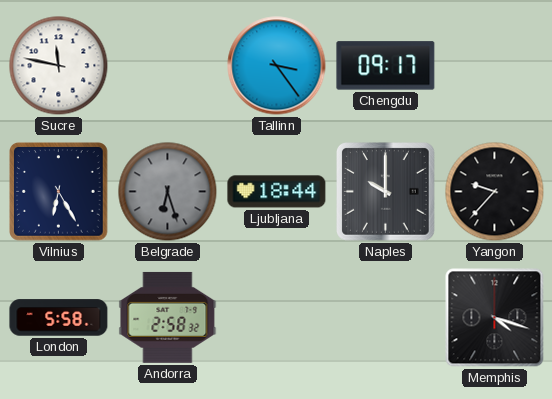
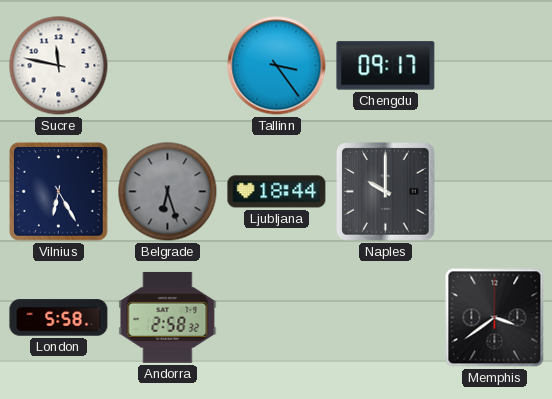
Yangon: 9:37 -> none (495, 192)
Memphis: 4:18 -> 3:39 (495, 318)
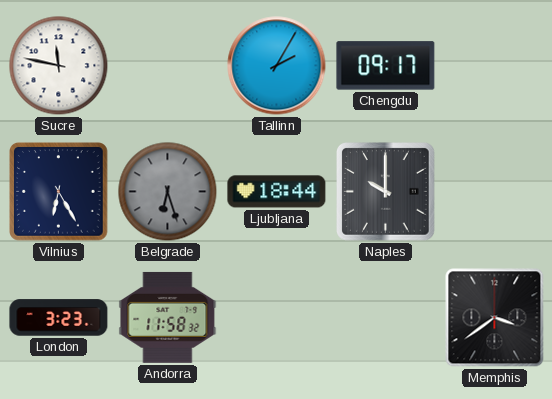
Tallinn: 3:24 -> 2:05 (277, 66)
London: 5:58 -> 3:23 (59, 318)
Andorra: 2:58 -> 11:58 (168, 317)
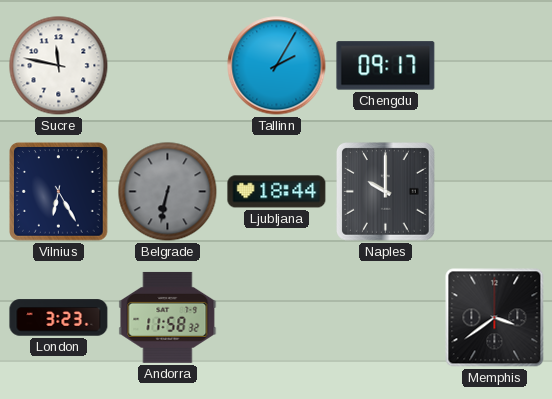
Belgrade: 6:27 -> 6:32 (168, 192)
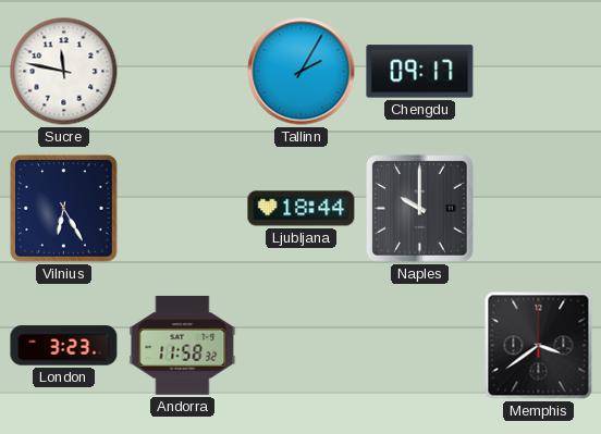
Belgrade: 6:32 -> none (168, 192)
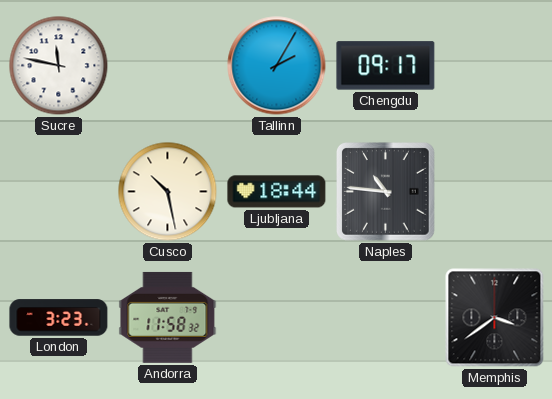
Vilnius: 6:25 -> none (64, 209)
Cusco: none -> 10:28 (168, 192)
Naples: 10:00 -> 10:46 (386, 192)
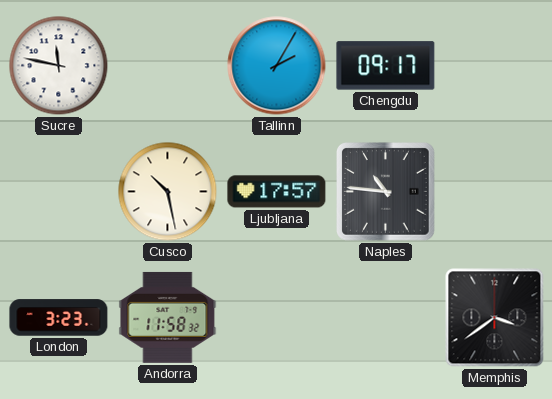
Ljubljana: 18:44 -> 17:57 (277, 192)
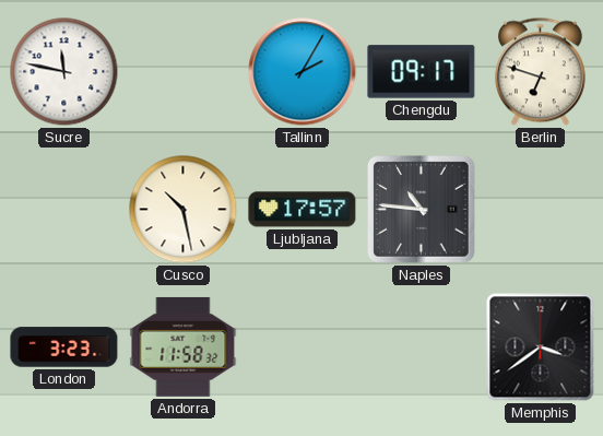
Berlin: none -> 6:48 (540, 72)
